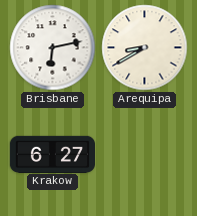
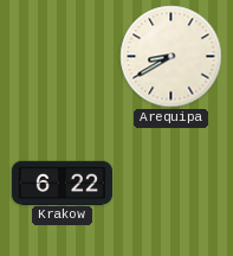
Brisbane: 6:13 -> none (53, 48)
Krakow: 6:27 -> 6:22 (62, 183)
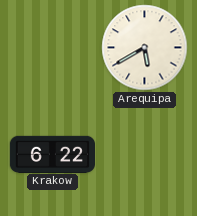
Arequipa: 8:40 -> 5:40 (145, 48)
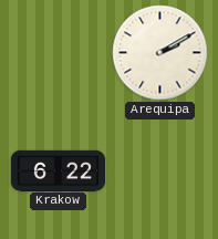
Arequipa: 5:40 -> 2:10 (160, 53)
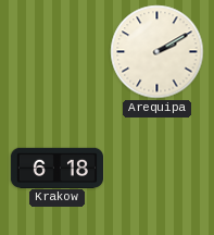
Krakow: 6:22 -> 6:18 (56, 168)
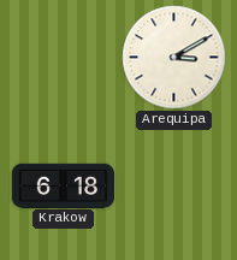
Arequipa: 2:10 -> 3:10 (174, 58)
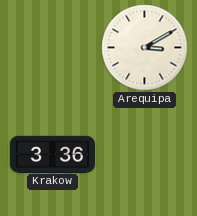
Krakow: 6:18 -> 3:36 (52, 154)
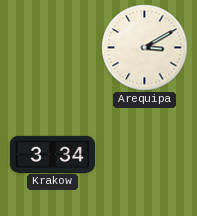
Krakow: 3:36 -> 3:34 (52, 154)
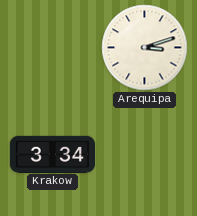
Arequipa: 3:10 -> 3:12 (145, 48)
